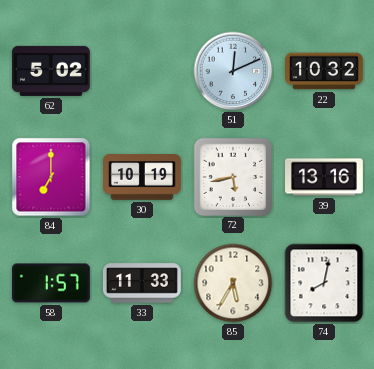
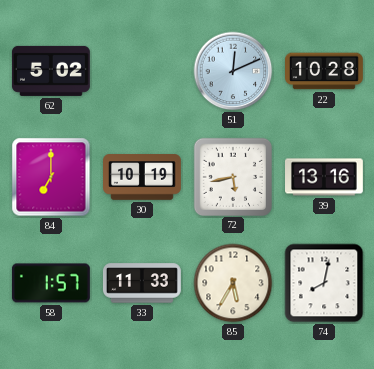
22: 10:32 -> 10:28 (325, 71)
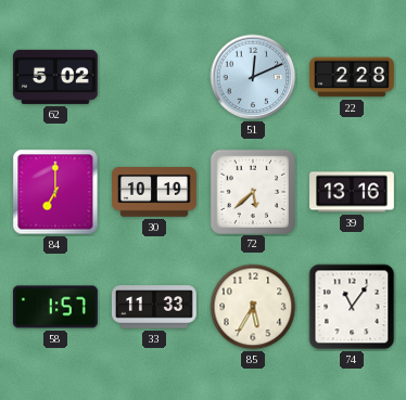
22: 10:28 -> 2:28 (353, 77)
72: 5:43 -> 5:38 (252, 191)
74: 8:02 -> 11:06 (352, 307)
